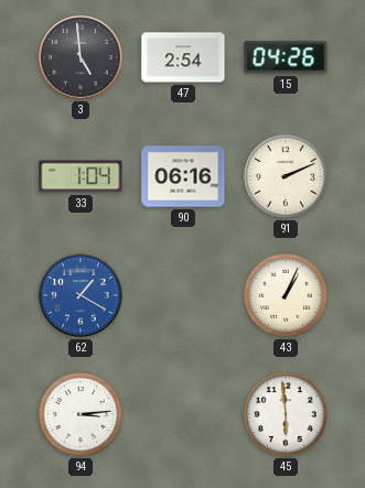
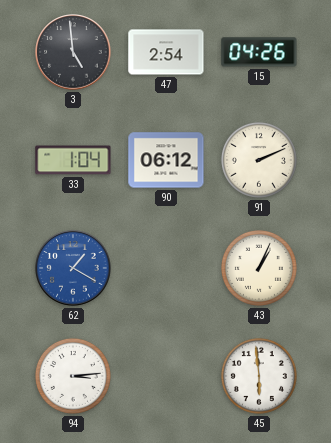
90: 06:16 -> 06:12 (166, 160)
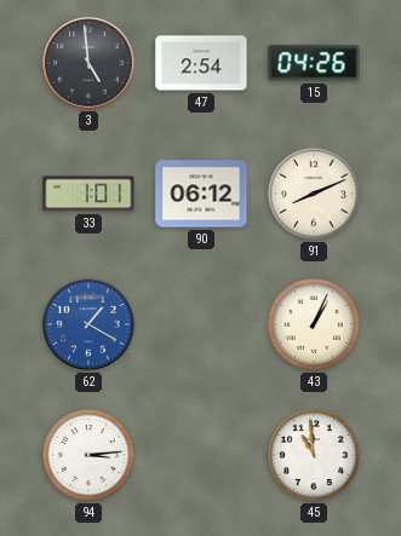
33: 1:04 -> 1:01 (88, 194)
91: 2:11 -> 8:11 (314, 194)
45: 5:59 -> 10:59 (314, 455)
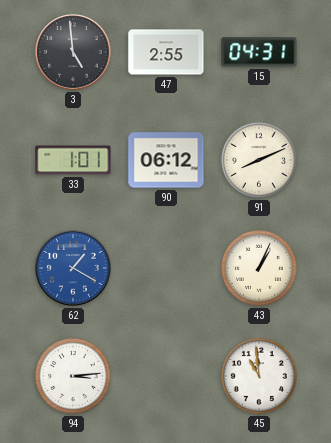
47: 2:54 -> 2:55 (166, 52)
15: 04:26 -> 04:31 (259, 52)
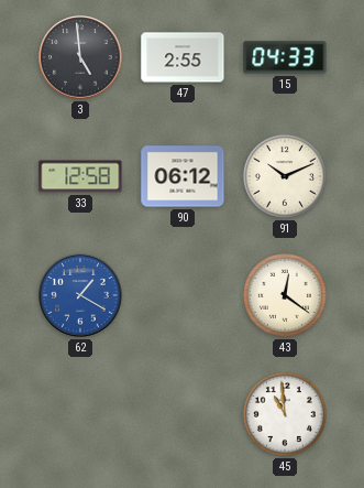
15: 04:31 -> 04:33 (285, 57)
33: 1:01 -> 12:58 (80, 176)
91: 8:11 -> 10:11 (285, 176)
43: 1:04 -> 12:21 (285, 295)
94: 3:14 -> none (73, 376)
